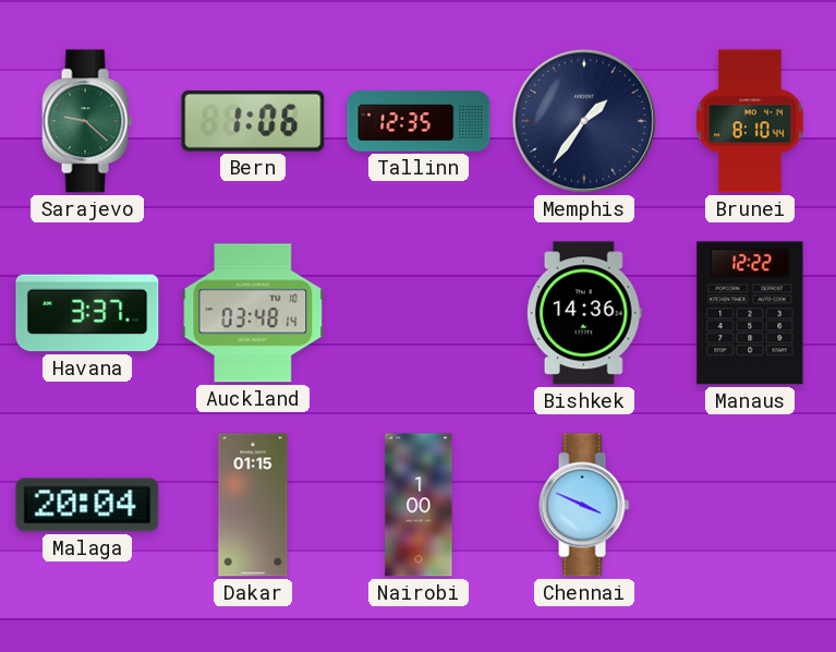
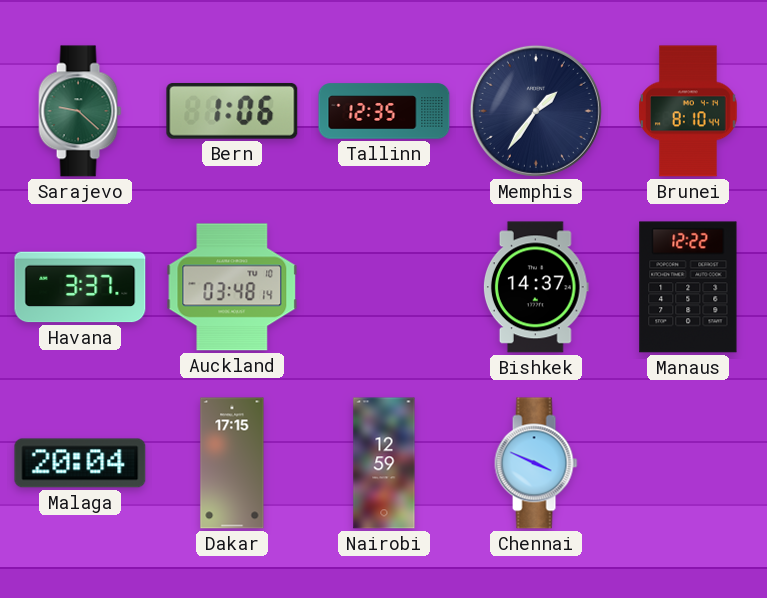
Bishkek: 14:36 -> 14:37 (536, 287)
Dakar: 01:15 -> 17:15 (232, 463)
Nairobi: 1:00 -> 12:59 (384, 463)
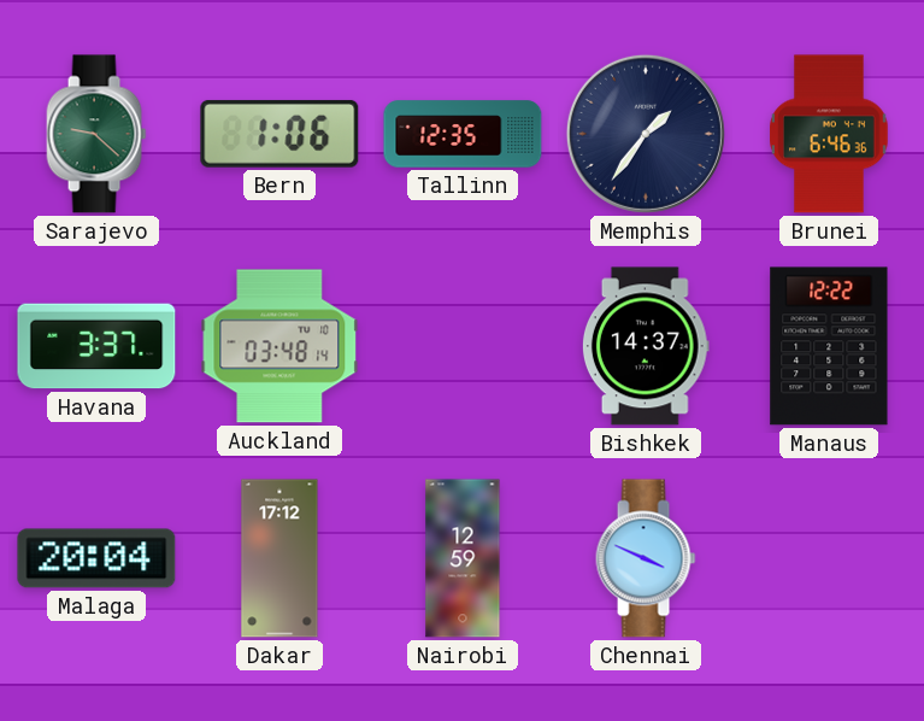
Brunei: 8:10 -> 6:46 (829, 134)
Dakar: 17:15 -> 17:12 (279, 558)
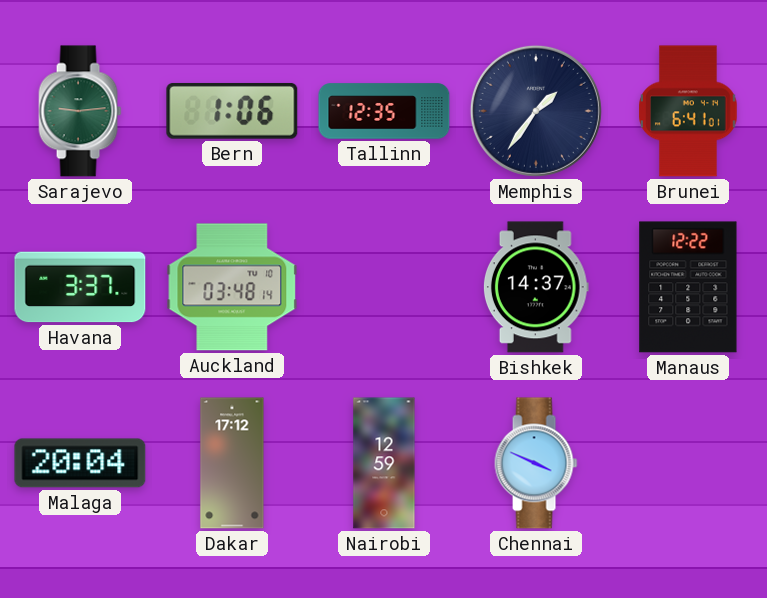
Sarajevo: 9:22 -> 9:14 (80, 111)
Brunei: 6:46 -> 6:41 (688, 111)
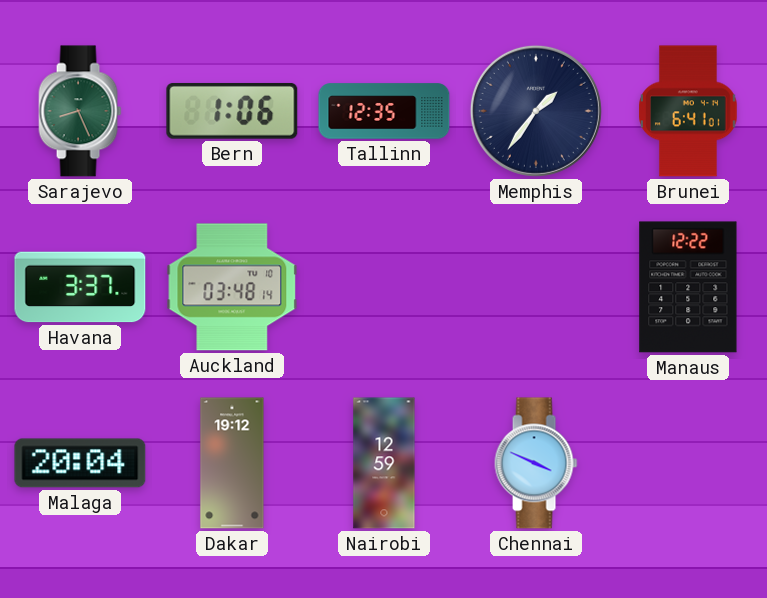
Sarajevo: 9:14 -> 8:26 (80, 111)
Bishkek: 14:37 -> none (536, 287)
Dakar: 17:12 -> 19:12 (232, 463)
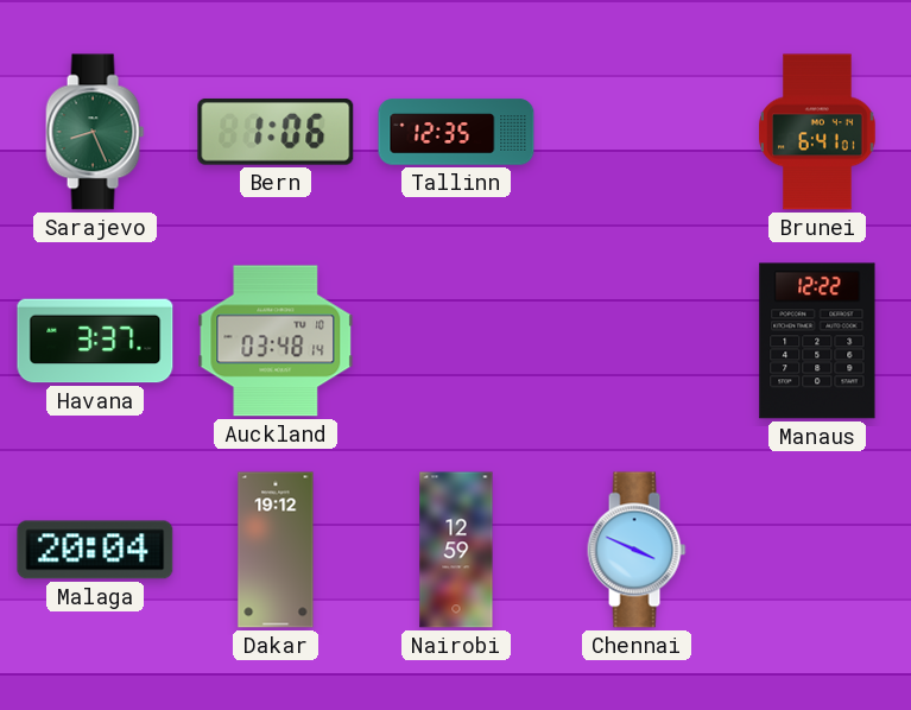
Memphis: 1:36 -> none (536, 111)
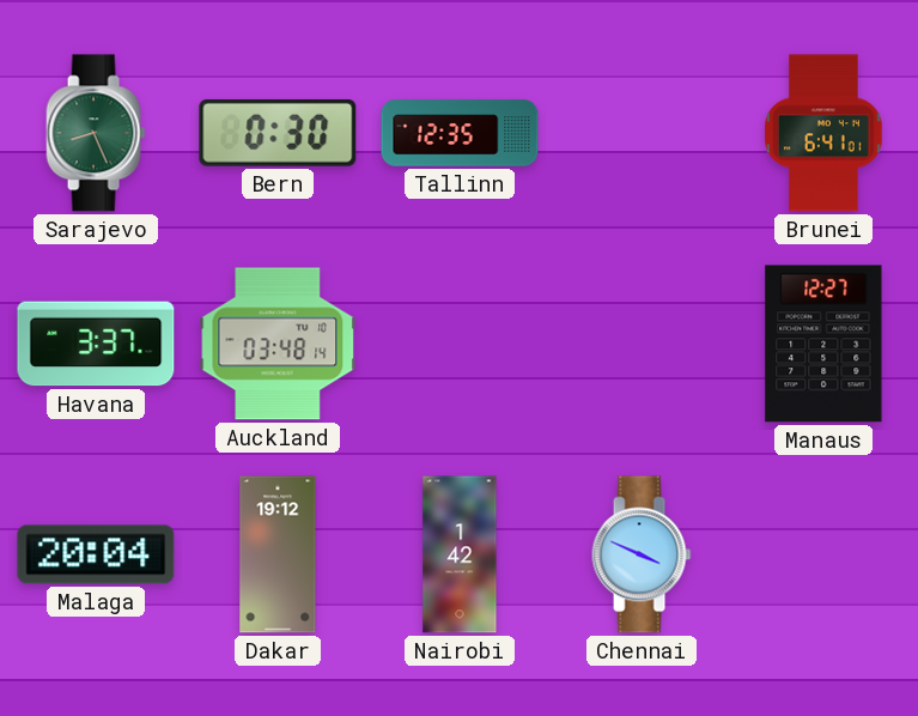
Bern: 1:06 -> 0:30 (278, 133)
Manaus: 12:22 -> 12:27 (823, 344)
Nairobi: 12:59 -> 1:42 (460, 554)
